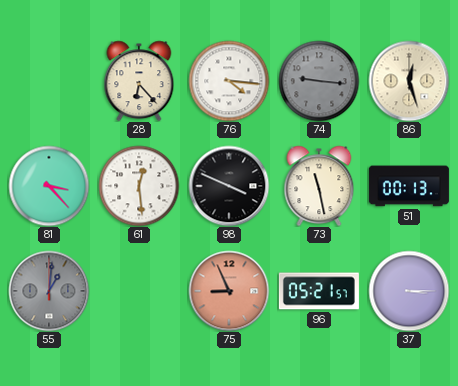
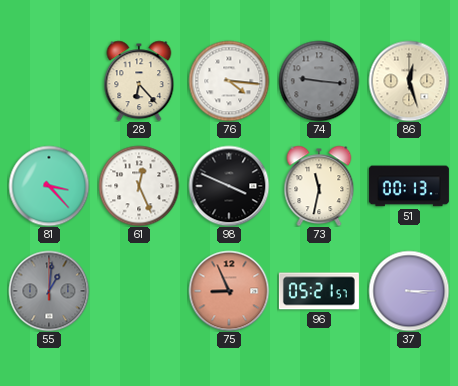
61: 12:29 -> 12:26 (139, 186)
73: 11:28 -> 11:32 (319, 186)
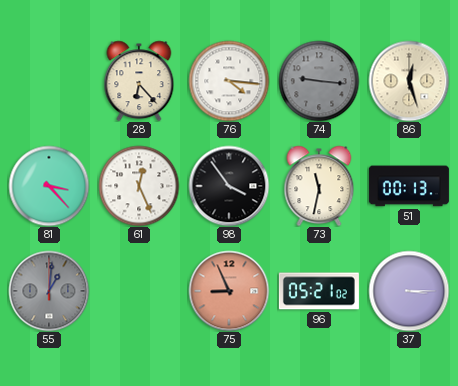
98: 3:49 -> 3:54 (229, 186)
96: 05:21:57 -> 05:21:02 (319, 291)
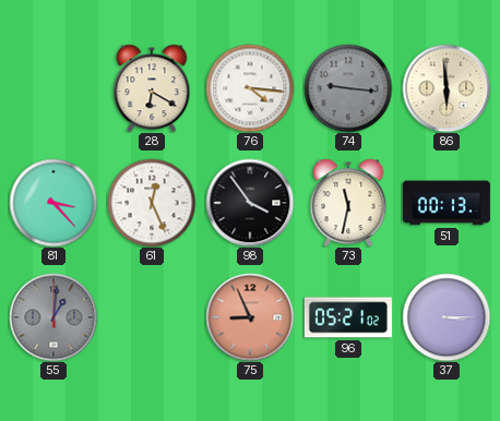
28: 6:23 -> 6:20 (152, 88)
86: 12:27 -> 5:59 (447, 88)
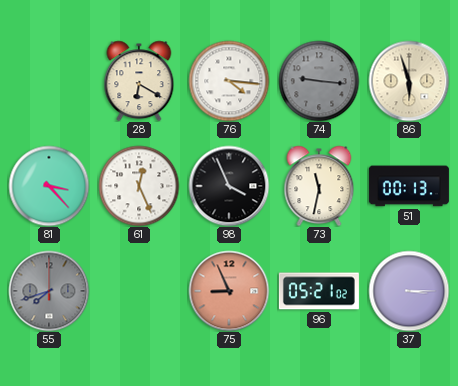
86: 5:59 -> 5:57 (409, 81)
98: 3:54 -> 3:56 (229, 186)
55: 1:01 -> 7:42 (49, 291)
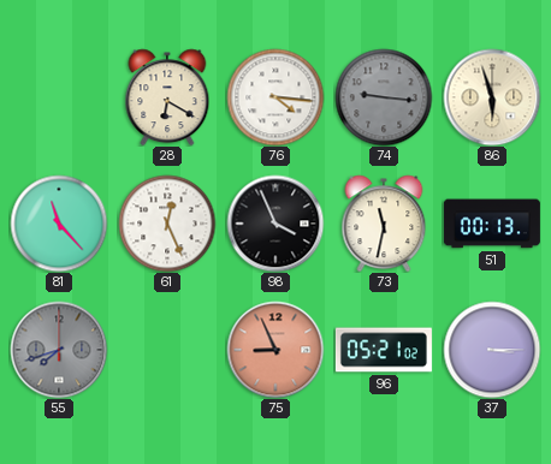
81: 3:23 -> 11:23 (59, 224)
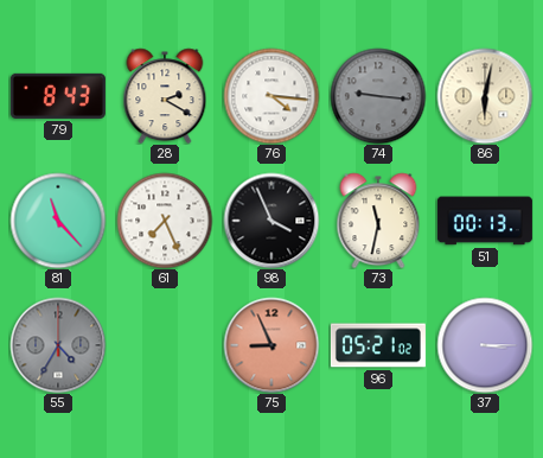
79: none -> 8:43 (58, 96)
28: 6:20 -> 2:20 (165, 96)
86: 5:57 -> 6:02 (485, 96)
61: 12:26 -> 7:26 (165, 221)
55: 7:42 -> 4:35 (58, 345)
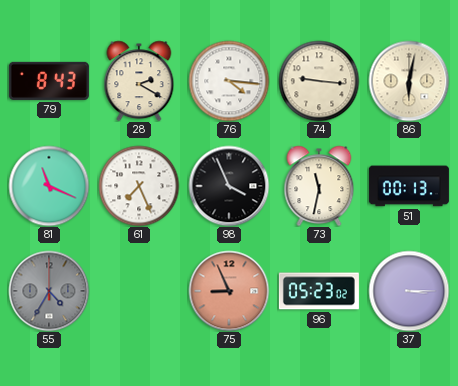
74 dial: grey -> cream (319, 81)
81: 11:23 -> 11:19 (49, 186)
96: 05:21 -> 05:23 (319, 291)
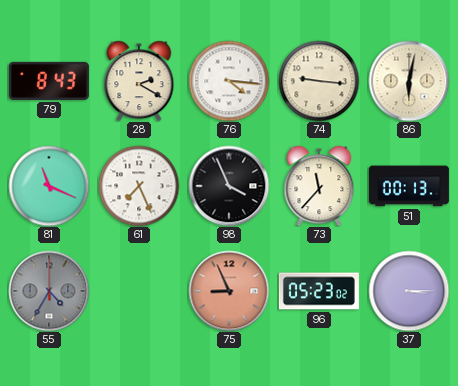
73: 11:32 -> 11:37 (319, 186)
